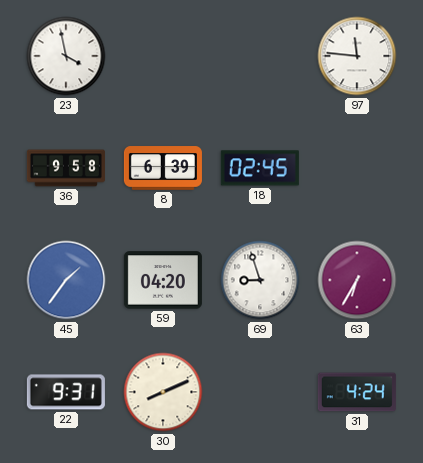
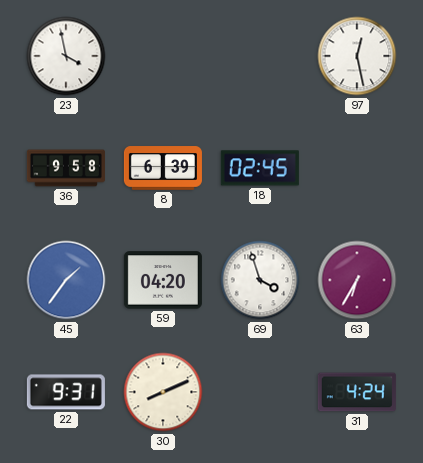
97: 11:46 -> 12:28 (357, 56)
69: 8:57 -> 3:57 (260, 280)
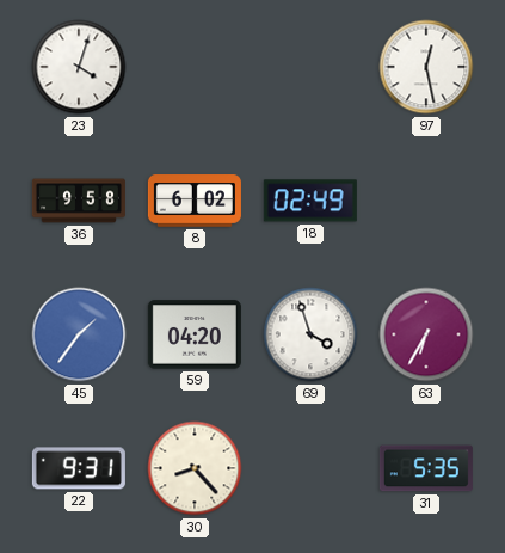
23: 3:58 -> 4:03 (79, 67)
8: 6:39 -> 6:02 (195, 201)
18: 02:45 -> 02:49 (310, 201)
30: 8:11 -> 8:23 (195, 468)
31: 4:24 -> 5:35 (426, 468)
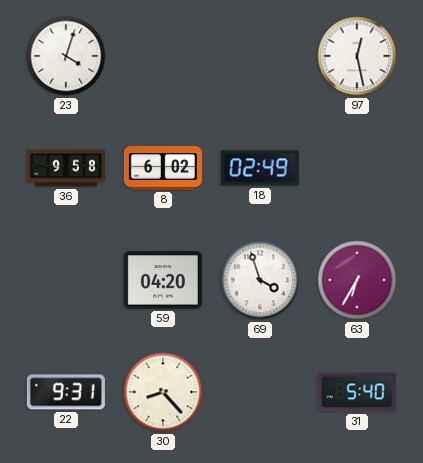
45: 1:36 -> none (79, 334)
31: 5:35 -> 5:40 (357, 392)
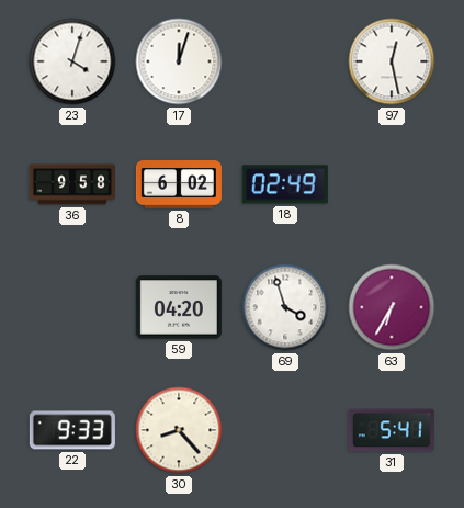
17: none -> 12:03 (179, 61)
22: 9:31 -> 9:33 (72, 430)
31: 5:40 -> 5:41 (392, 430)
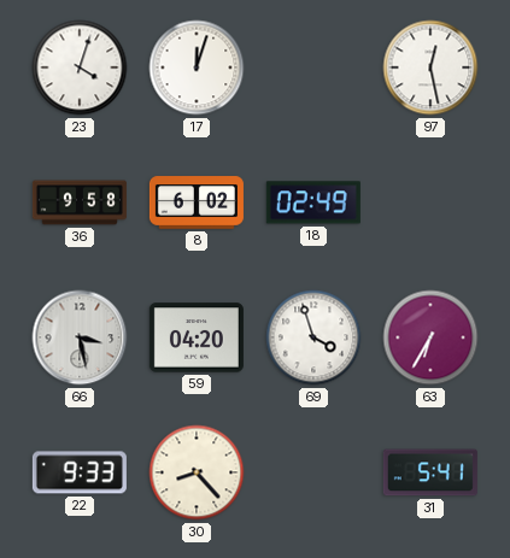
66: none -> 3:28 (80, 337)
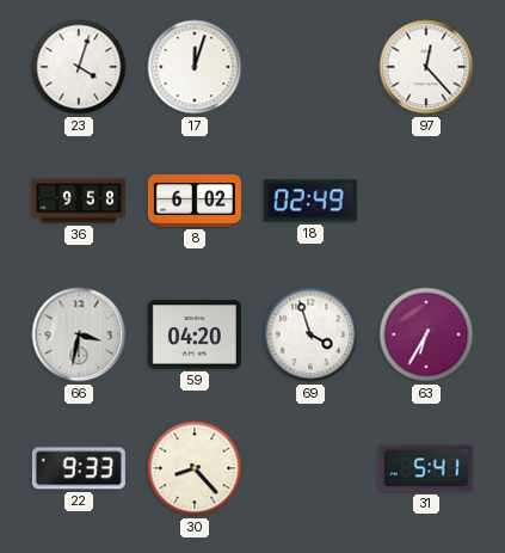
97: 12:28 -> 12:23 (426, 67)
66: 3:28 -> 3:32 (79, 334)
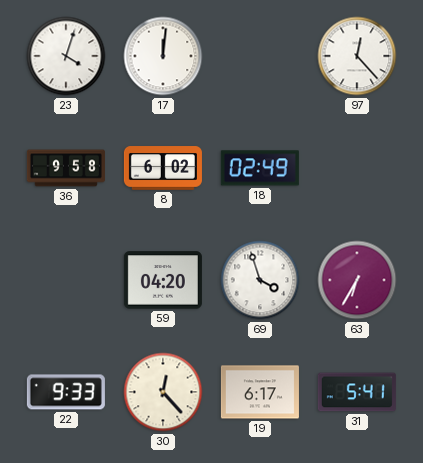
17: 12:03 -> 12:01 (163, 56)
66: 3:32 -> none (79, 334)
30: 8:23 -> 12:23 (163, 392)
19: none -> 6:17 (260, 392)
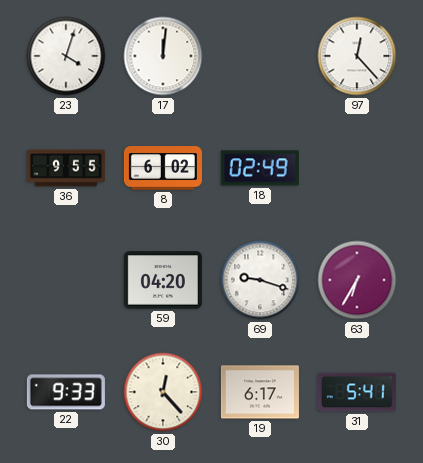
36: 9:58 -> 9:55 (66, 168)
69: 3:57 -> 9:18 (260, 280)
